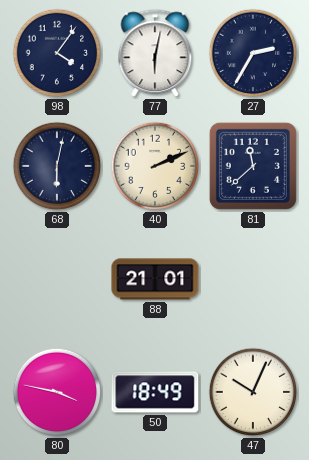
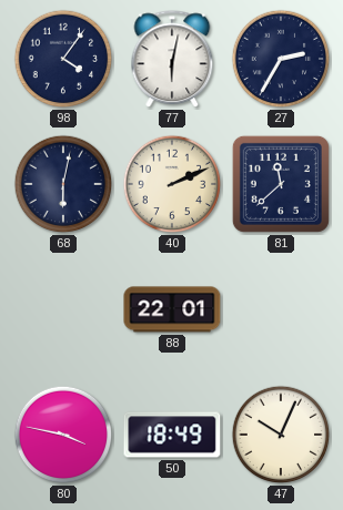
88: 21:01 -> 22:01 (172, 309)
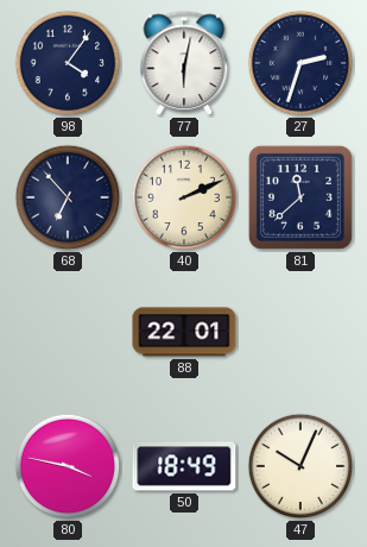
27: 2:35 -> 2:33 (300, 63)
68: 6:02 -> 6:53 (68, 197)
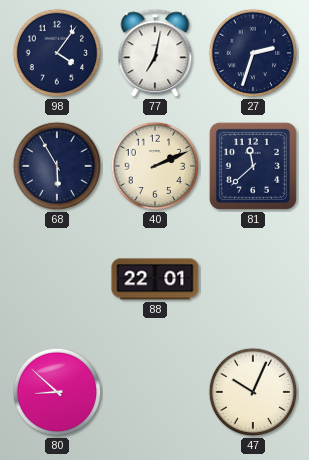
77: 6:02 -> 7:02 (155, 54)
68: 6:53 -> 5:55 (57, 166)
80: 3:47 -> 8:52 (57, 392)
50: 18:49 -> none (184, 466)
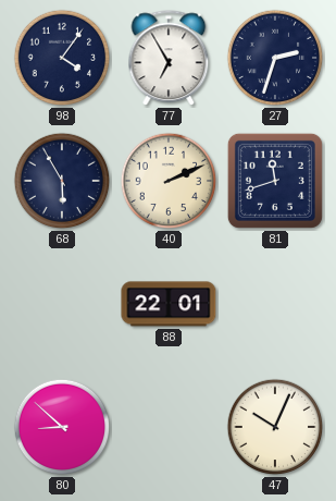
77: 7:02 -> 6:55 (169, 59)
81: 11:38 -> 11:42 (275, 181)
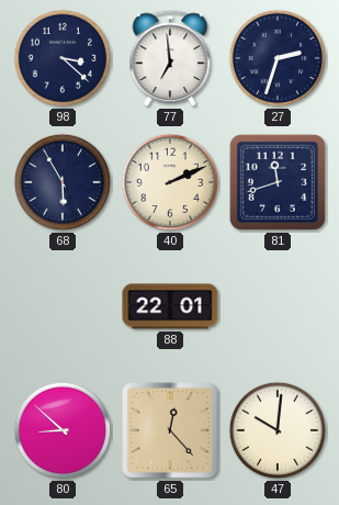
98: 4:06 -> 3:22 (63, 58)
77: 6:55 -> 6:59 (170, 59)
65: none -> 12:23 (170, 430)
47: 10:04 -> 10:01 (278, 430)
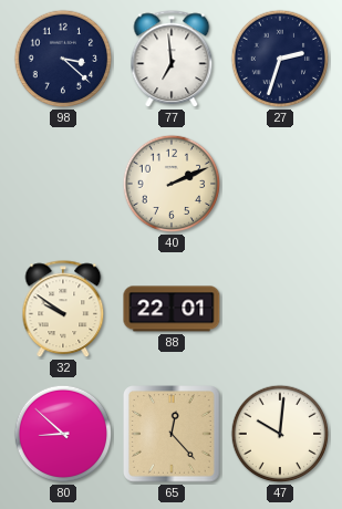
68: 5:55 -> none (63, 182)
81: 11:42 -> none (278, 182)
32: none -> 9:51 (63, 310)
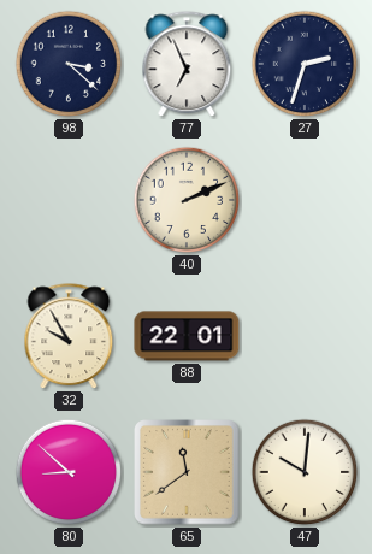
77: 6:59 -> 6:56 (187, 65)
32: 9:51 -> 9:55 (69, 337)
65: 12:23 -> 11:39 (187, 472)
